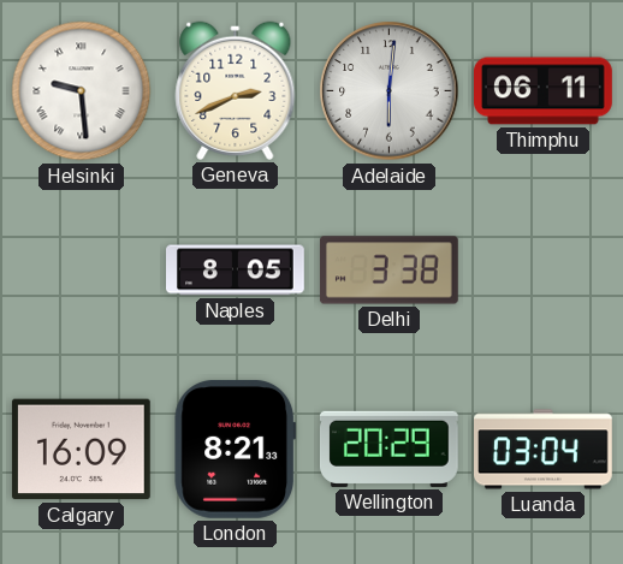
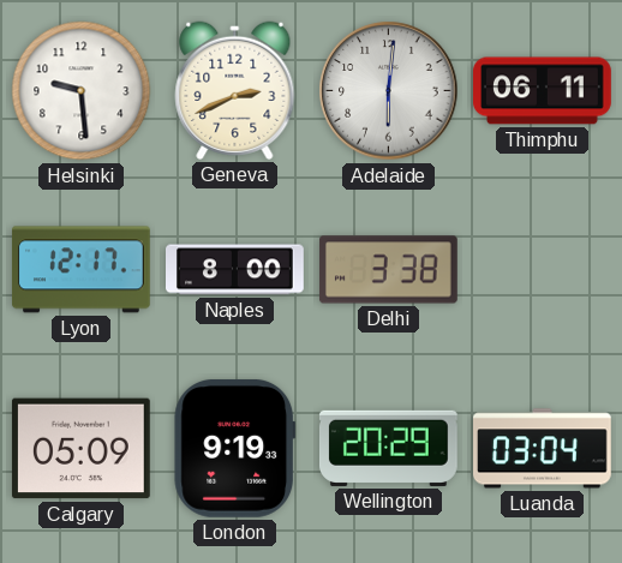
Helsinki numerals: Roman -> Arabic (82, 91)
Lyon: none -> 12:17 (80, 270)
Naples: 8:05 -> 8:00 (235, 270)
Calgary: 16:09 -> 05:09 (80, 449)
London: 8:21 -> 9:19 (235, 448)
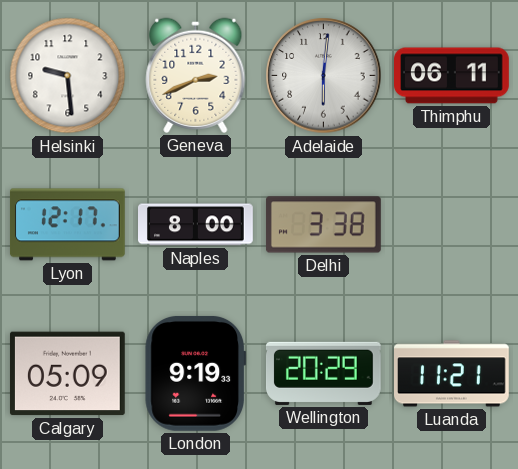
Luanda: 03:04 -> 11:21 (452, 374)
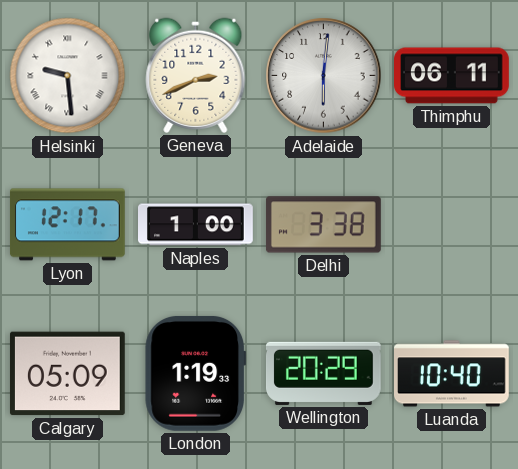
Helsinki numerals: Arabic -> Roman (68, 76)
Naples: 8:00 -> 1:00 (196, 225)
London: 9:19 -> 1:19 (196, 373)
Luanda: 11:21 -> 10:40 (452, 374)
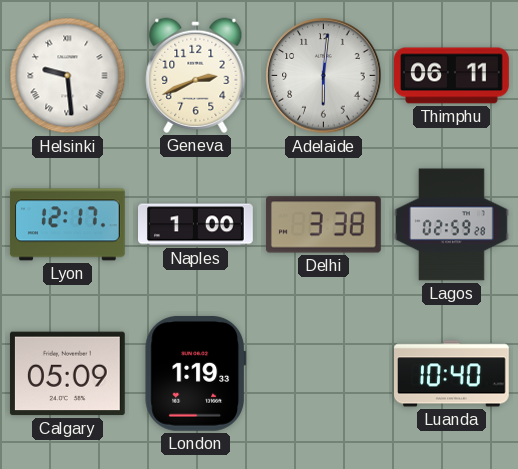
Lagos: none -> 02:59 (452, 225)
Wellington: 20:29 -> none (323, 373)
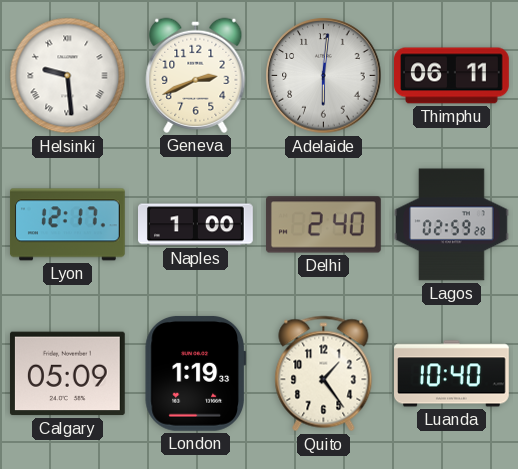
Delhi: 3:38 -> 2:40 (324, 225)
Quito: none -> 1:24 (324, 374)
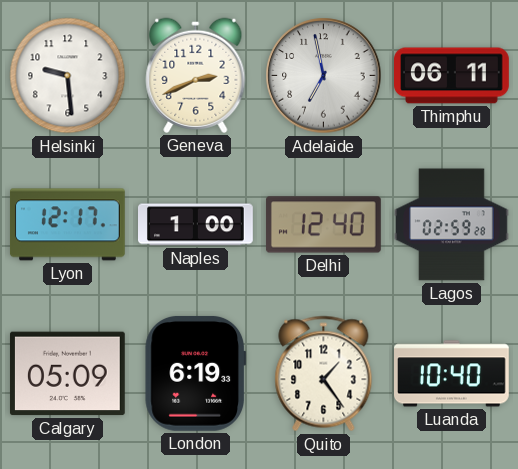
Helsinki numerals: Roman -> Arabic (68, 76)
Adelaide: 6:01 -> 6:58 (324, 76)
Delhi: 2:40 -> 12:40 (324, 225)
London: 1:19 -> 6:19 (196, 373)
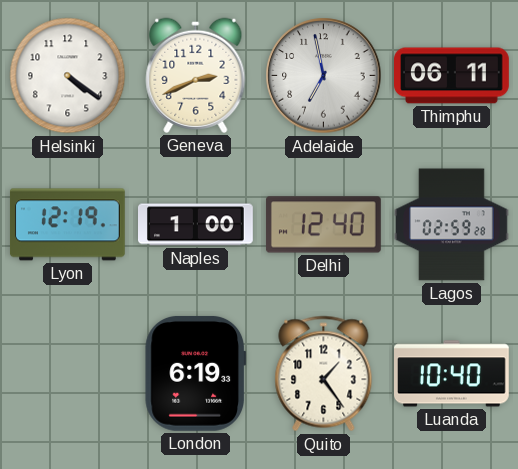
Helsinki: 9:29 -> 4:21 (68, 76)
Lyon: 12:17 -> 12:19 (67, 225)
Calgary: 05:09 -> none (67, 374)
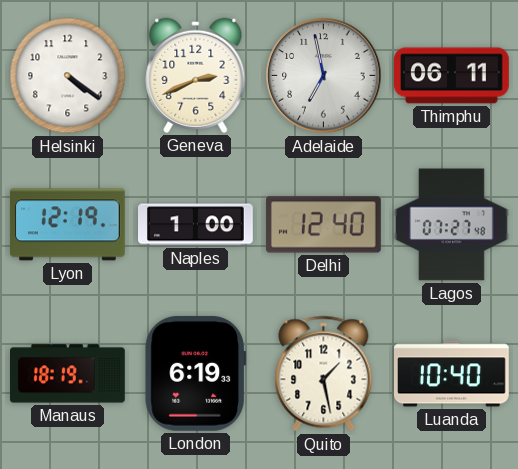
Lagos: 02:59 -> 07:27 (452, 225)
Manaus: none -> 18:19 (68, 374)
Quito: 1:24 -> 1:28 (324, 374)
